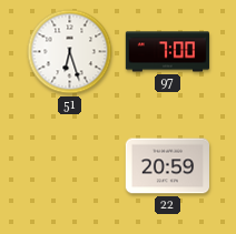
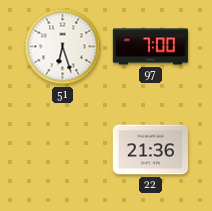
22: 20:59 -> 21:36 (150, 150)
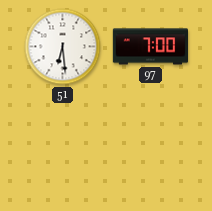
51: 6:27 -> 6:29 (63, 47)
22: 21:36 -> none (150, 150)
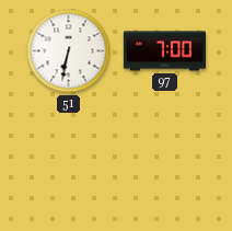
51: 6:29 -> 6:32 (69, 51)
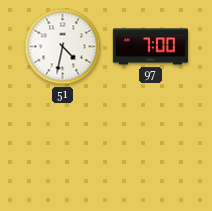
51: 6:32 -> 4:32 (63, 47)
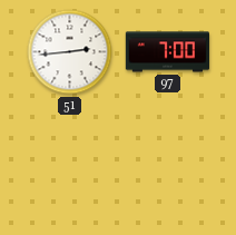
51: 4:32 -> 2:44 (70, 52)
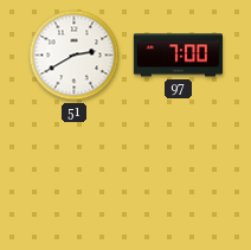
51: 2:44 -> 2:40 (75, 56)
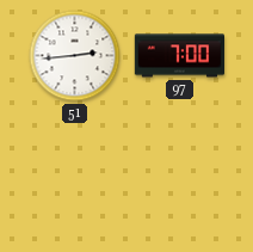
51: 2:40 -> 2:44 (75, 56)
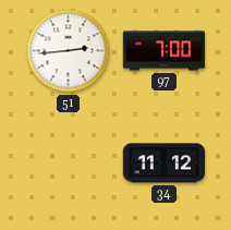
34: none -> 11:12 (163, 164)
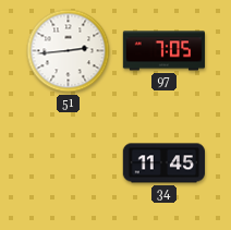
97: 7:00 -> 7:05 (163, 51)
34: 11:12 -> 11:45 (163, 164)
